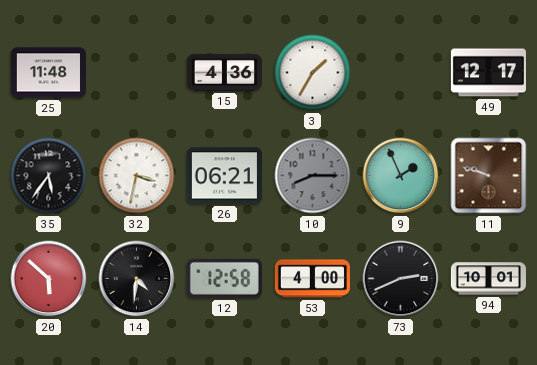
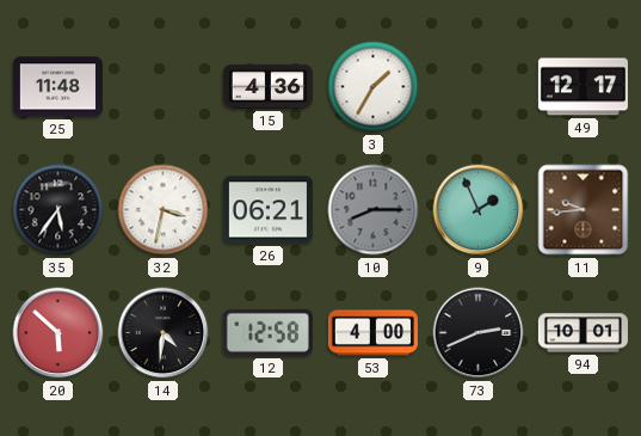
11: 9:48 -> 9:44 (584, 210)
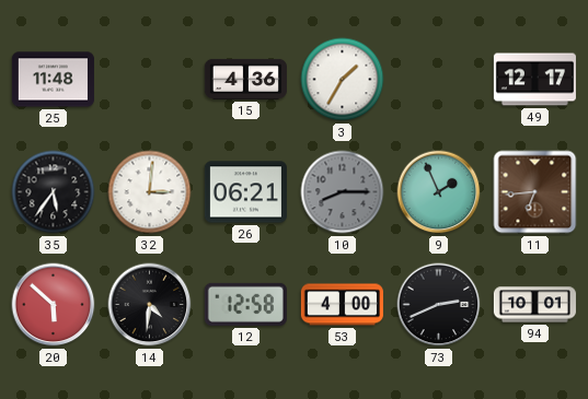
32: 3:32 -> 3:01 (150, 192)
11: 9:44 -> 6:44 (535, 192)
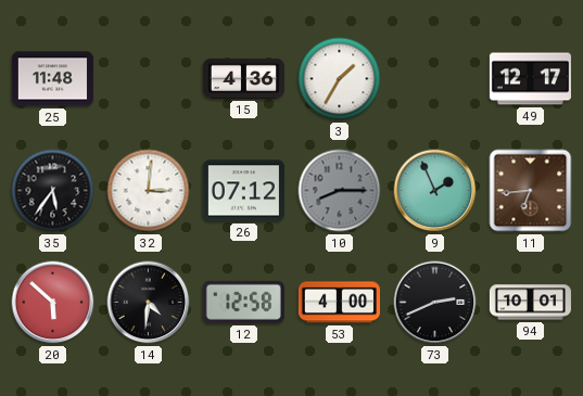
26: 06:21 -> 07:12 (243, 191)
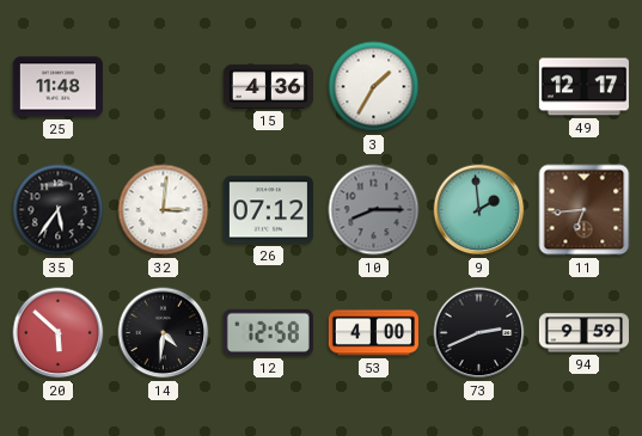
9: 1:56 -> 1:59 (479, 210)
94: 10:01 -> 9:59 (583, 333)
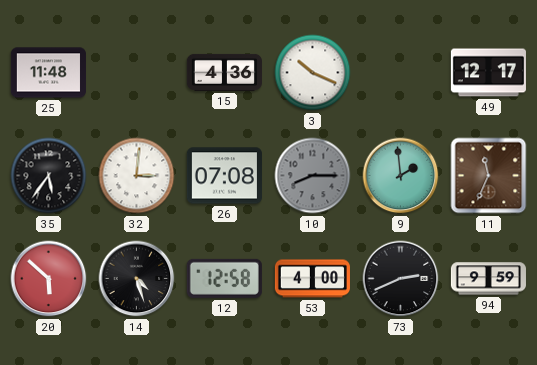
3: 1:35 -> 10:19 (313, 73)
26: 07:12 -> 07:08 (224, 176)
11: 6:44 -> 11:34 (489, 176)
14: 4:31 -> 4:27 (137, 279)
